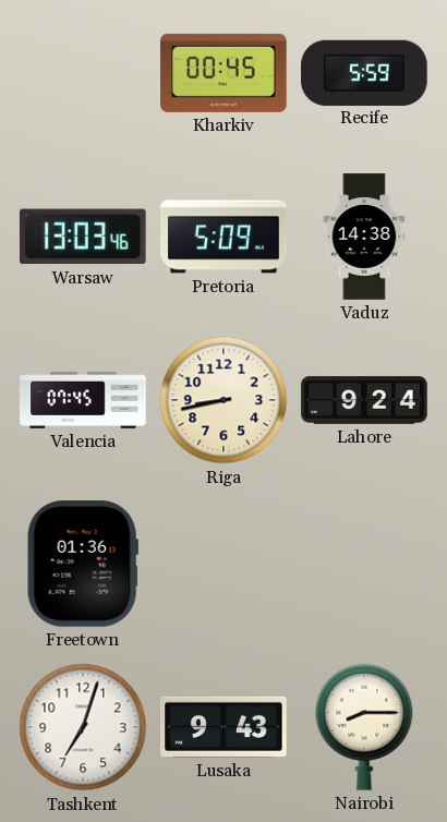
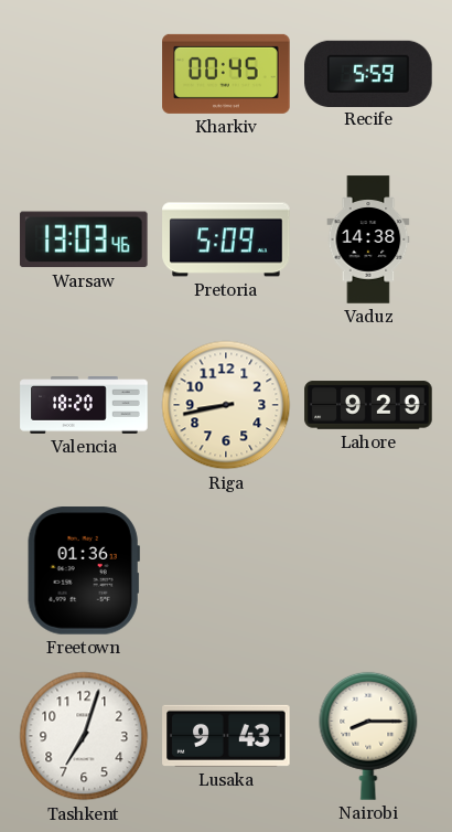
Valencia: 07:45 -> 18:20 (84, 406)
Lahore: 9:24 -> 9:29 (368, 405)
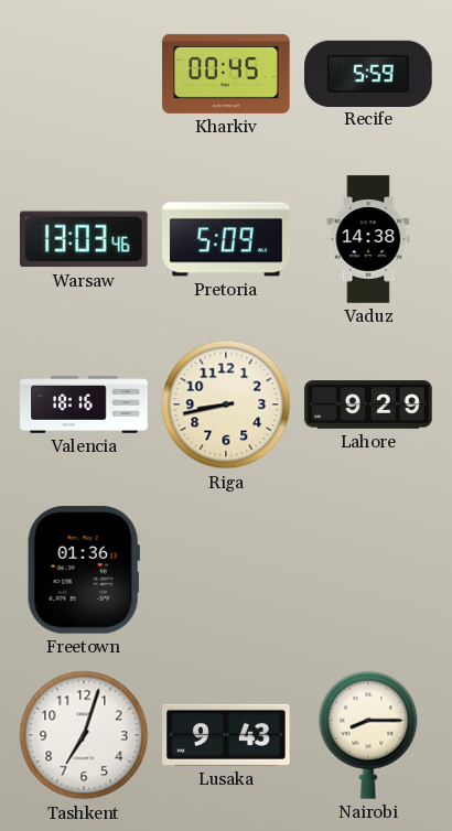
Valencia: 18:20 -> 18:16 (84, 406)
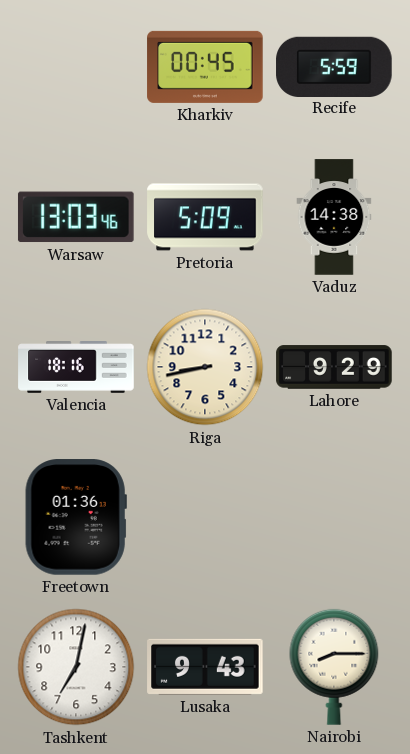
Tashkent: 7:03 -> 7:02 (76, 667)
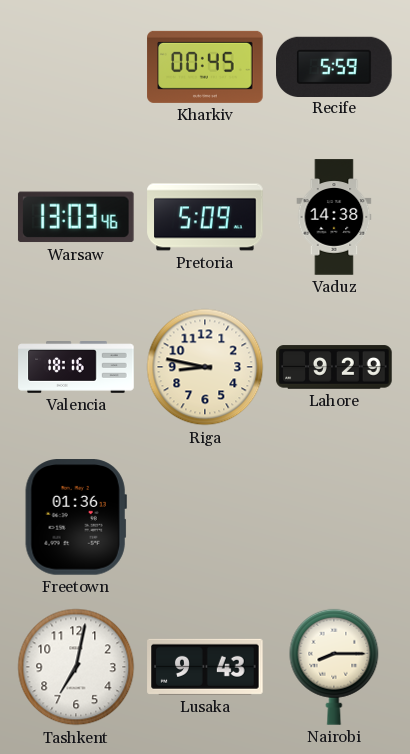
Riga: 8:43 -> 8:47 (205, 367)
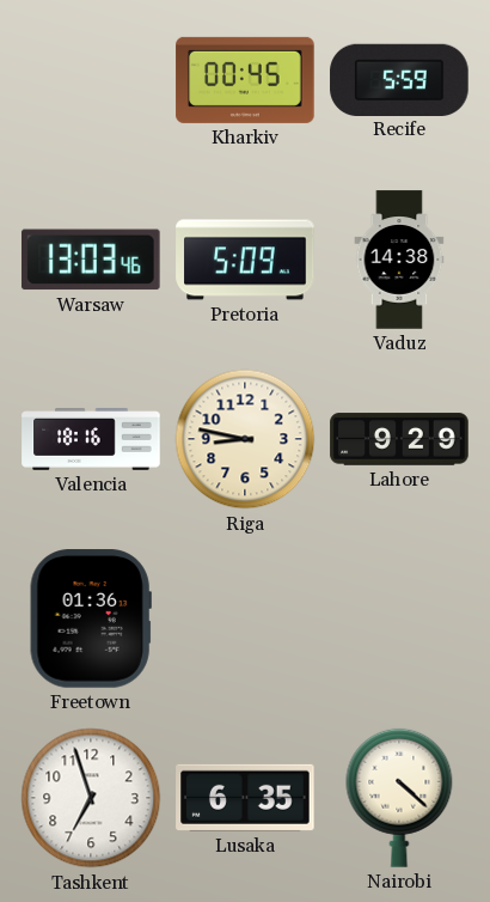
Tashkent: 7:02 -> 6:57 (91, 798)
Lusaka: 9:43 -> 6:35 (245, 798)
Nairobi: 8:15 -> 4:22 (399, 798)
